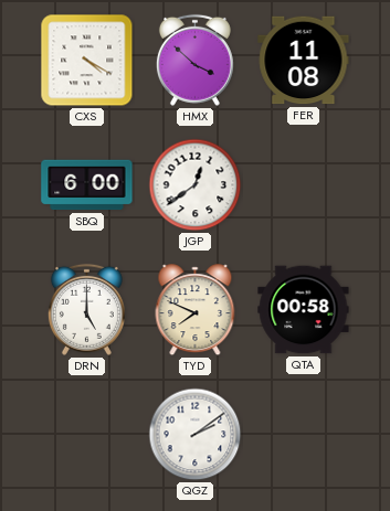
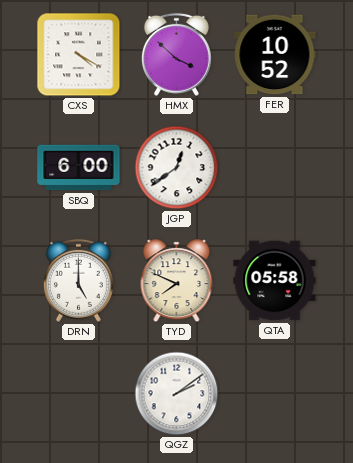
FER: 11:08 -> 10:52 (275, 55)
QTA: 00:58 -> 05:58 (275, 281)
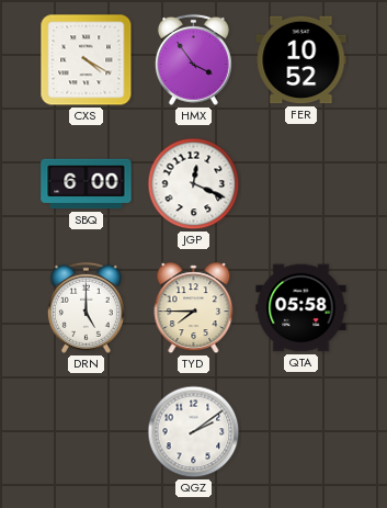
HMX: 3:52 -> 3:54 (193, 59)
JGP: 12:39 -> 12:19 (194, 184)
TYD: 7:49 -> 7:45 (194, 308)
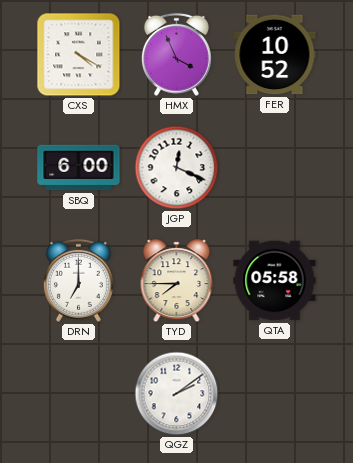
HMX: 3:54 -> 3:56 (176, 54)
DRN: 5:00 -> 7:00 (78, 280)
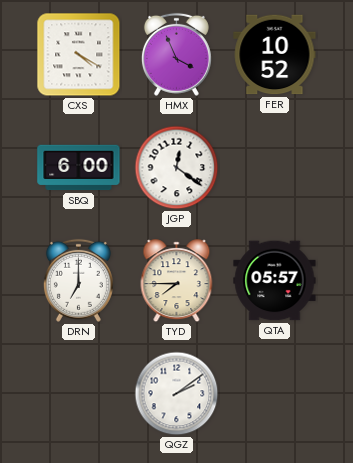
JGP: 12:19 -> 12:21 (177, 168)
QTA: 05:58 -> 05:57 (275, 281)
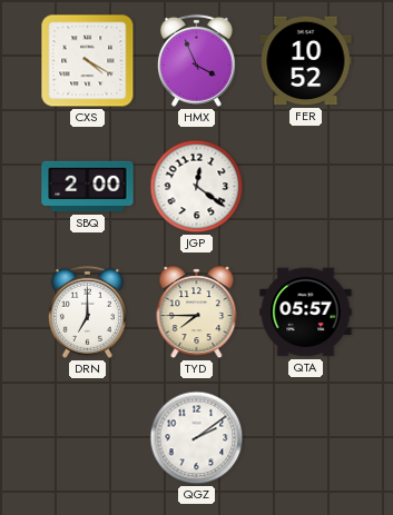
SBQ: 6:00 -> 2:00 (88, 187)
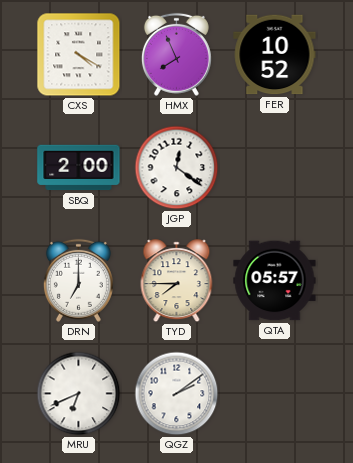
HMX: 3:56 -> 7:56 (176, 54)
MRU: none -> 6:41 (79, 394)
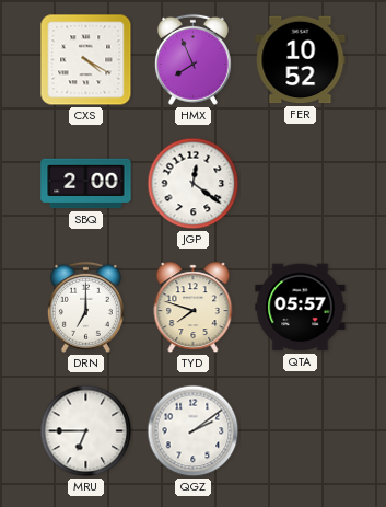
TYD: 7:45 -> 7:48 (194, 308)
MRU: 6:41 -> 6:45 (86, 431)
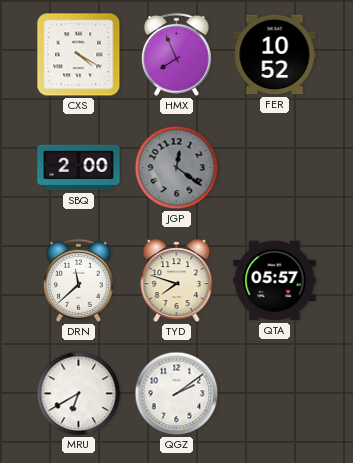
JGP dial: white -> grey (177, 168)
DRN: 7:00 -> 11:38 (78, 280)
MRU: 6:45 -> 6:40 (79, 394)
